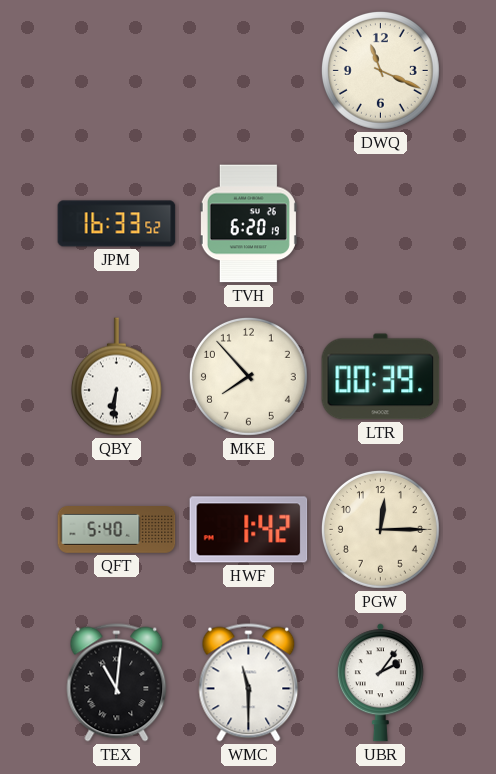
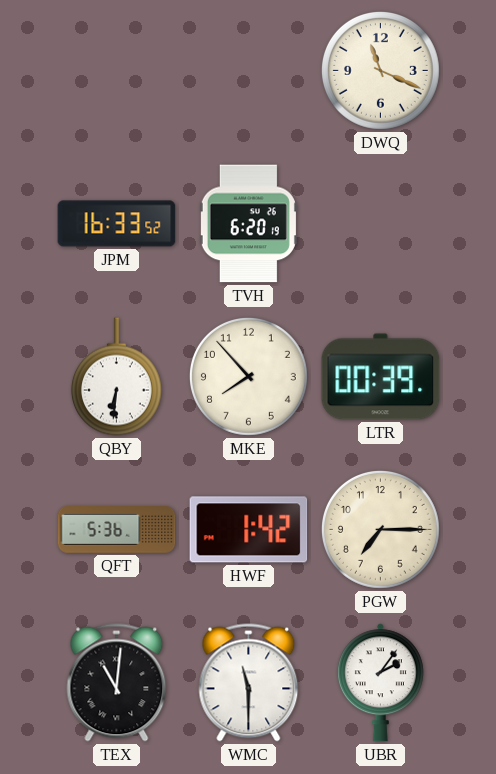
QFT: 5:40 -> 5:36 (117, 530)
PGW: 12:15 -> 7:15 (380, 529)
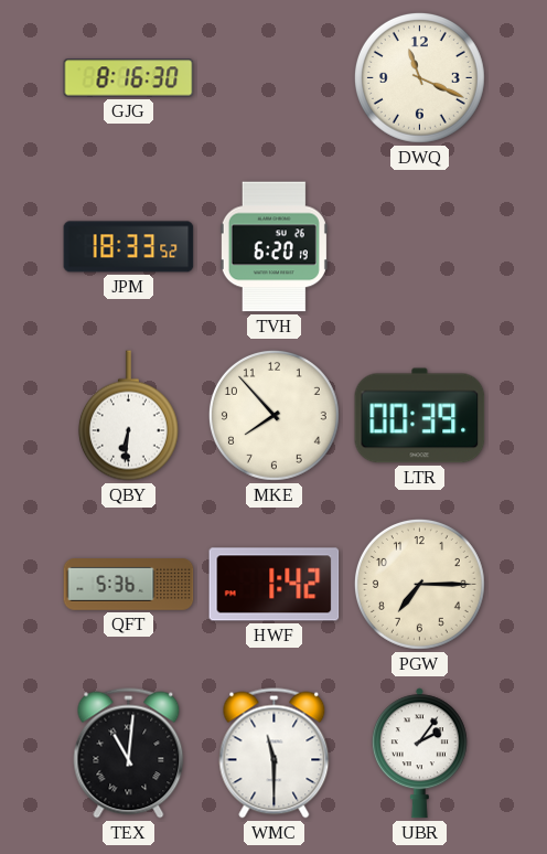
GJG: none -> 8:16 (129, 78)
JPM: 16:33 -> 18:33 (129, 247)
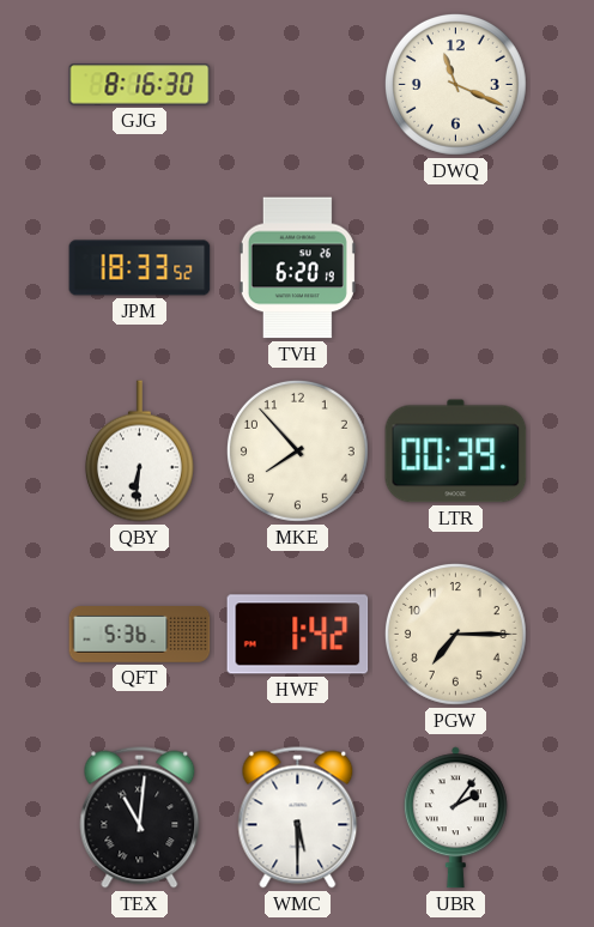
WMC: 11:30 -> 5:30 (298, 818)
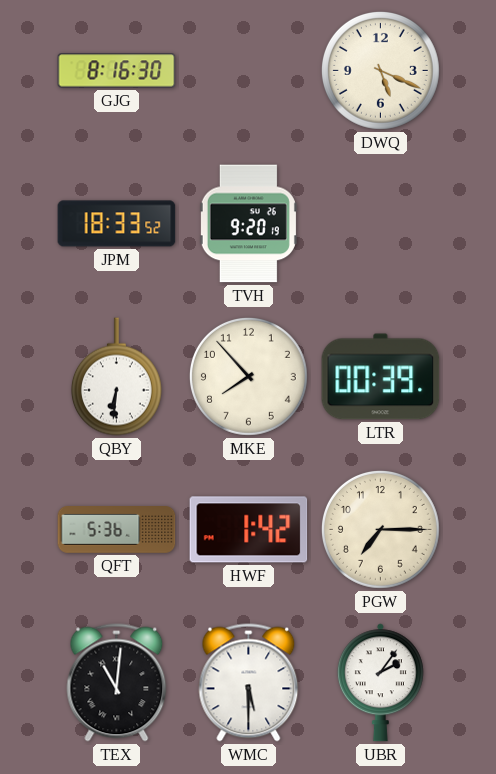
DWQ: 11:19 -> 5:19 (380, 70)
TVH: 6:20 -> 9:20 (248, 224)
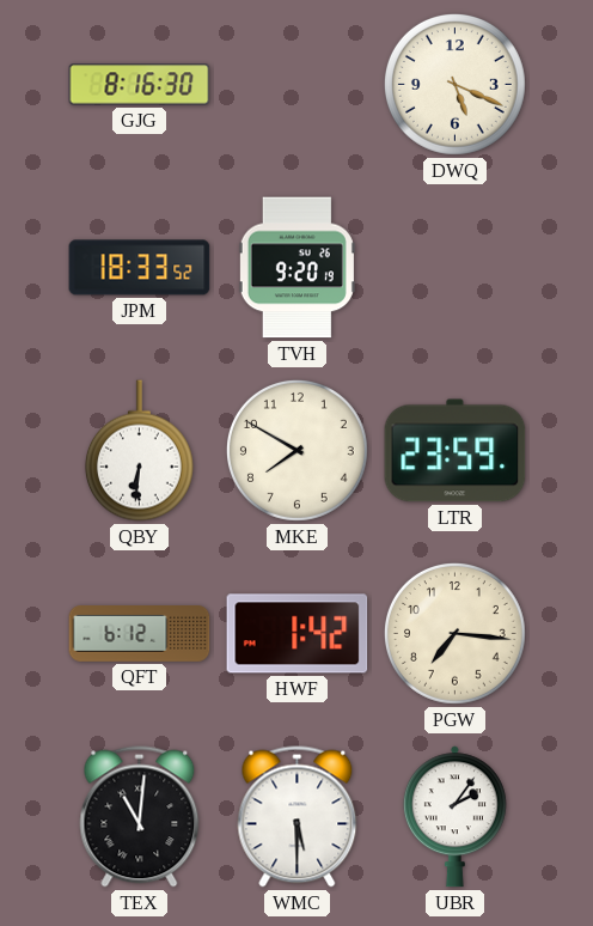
MKE: 7:53 -> 7:50 (296, 450)
LTR: 00:39 -> 23:59 (456, 451)
QFT: 5:36 -> 6:12 (140, 634)
PGW: 7:15 -> 7:16 (454, 633)
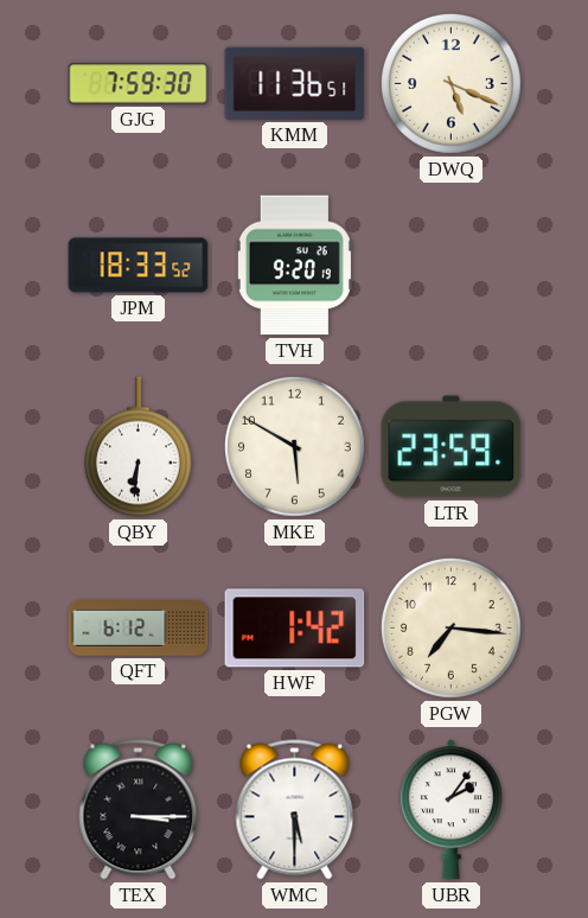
GJG: 8:16 -> 7:59 (139, 84)
KMM: none -> 11:36 (295, 83)
MKE: 7:50 -> 5:50 (294, 446)
TEX: 11:01 -> 3:15 (139, 810)
